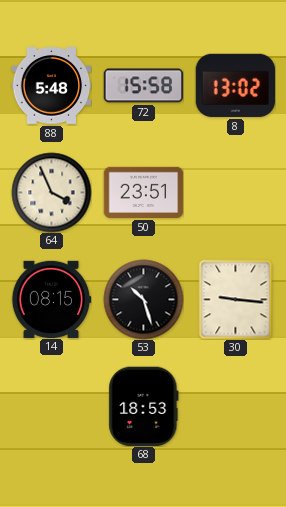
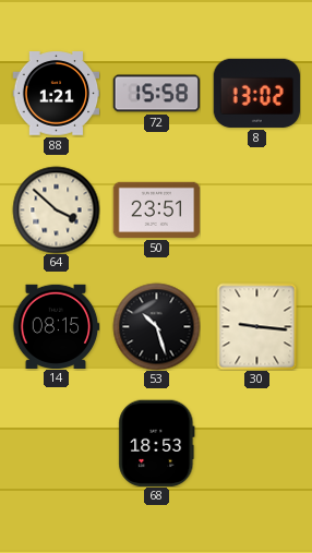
88: 5:48 -> 1:21 (56, 94)
64: 3:56 -> 3:52 (56, 209)
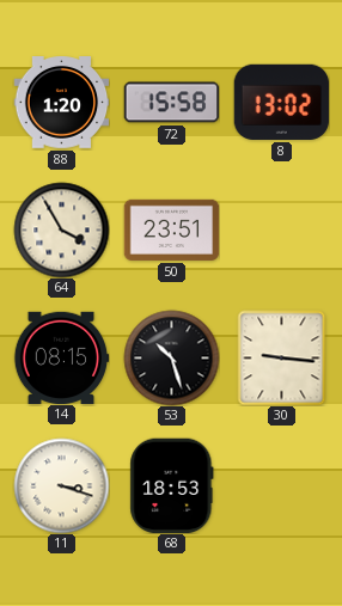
88: 1:21 -> 1:20 (61, 103)
64: 3:52 -> 3:55 (61, 229)
11: none -> 3:18 (61, 485)
